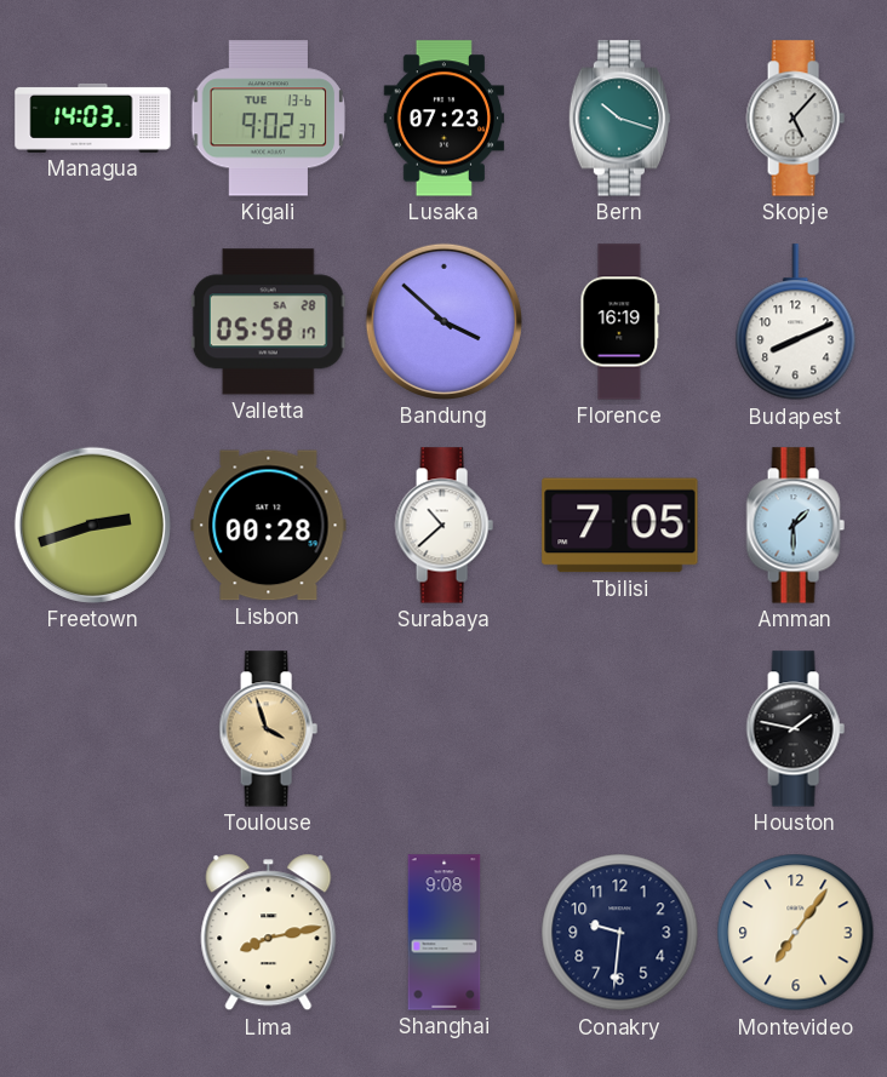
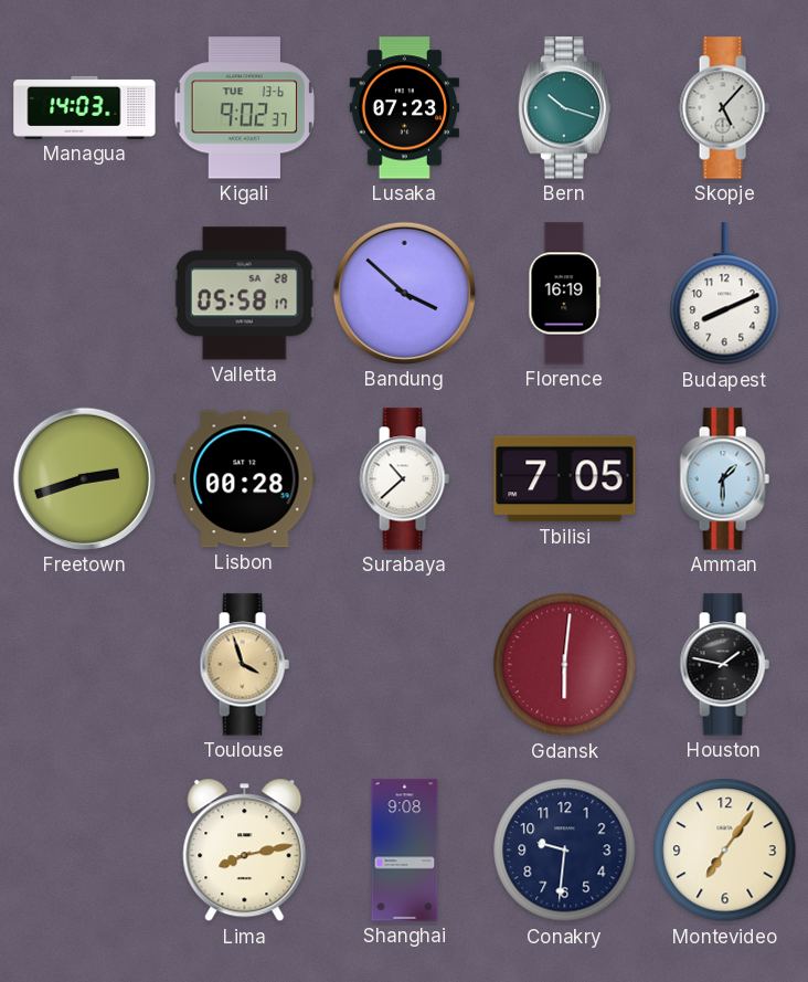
Gdansk: none -> 6:01 (565, 665)
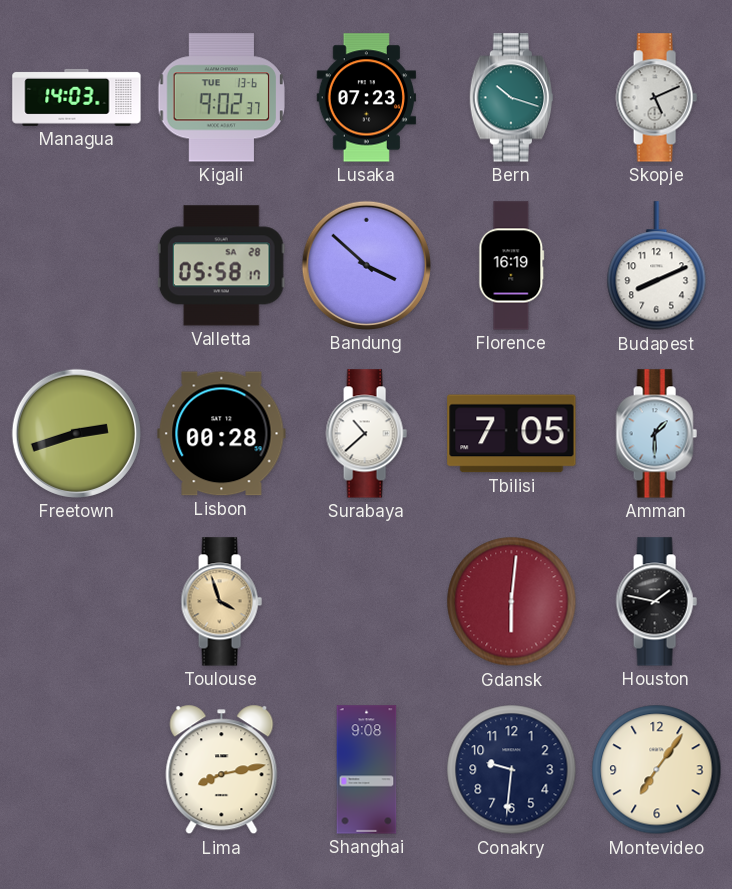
Skopje: 5:07 -> 5:11 (656, 98)
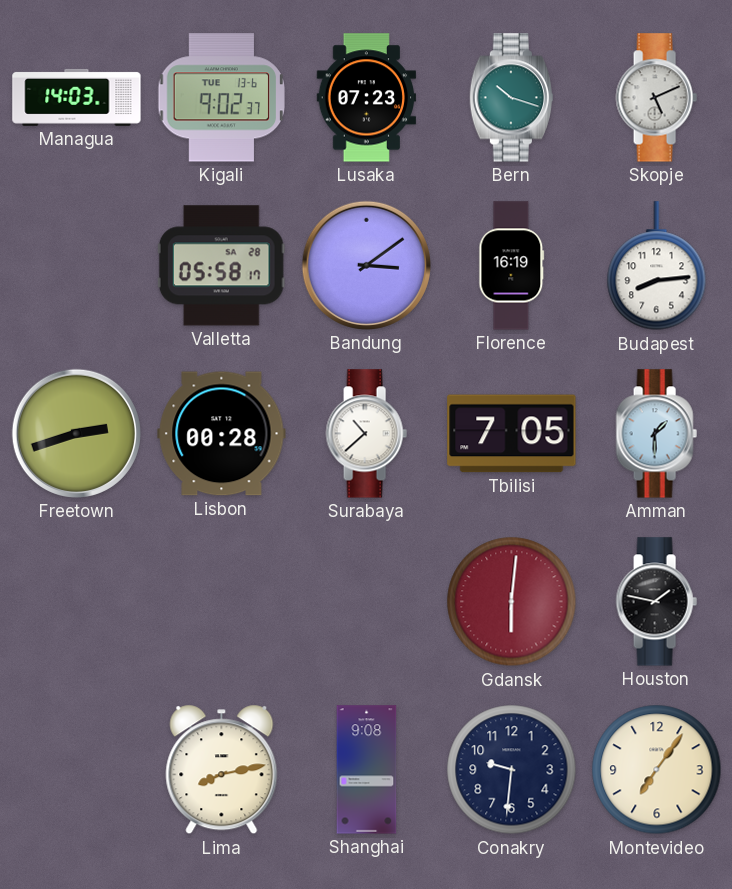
Bandung: 3:52 -> 3:09 (366, 265)
Budapest: 8:11 -> 8:14 (657, 266)
Toulouse: 3:57 -> none (221, 602)
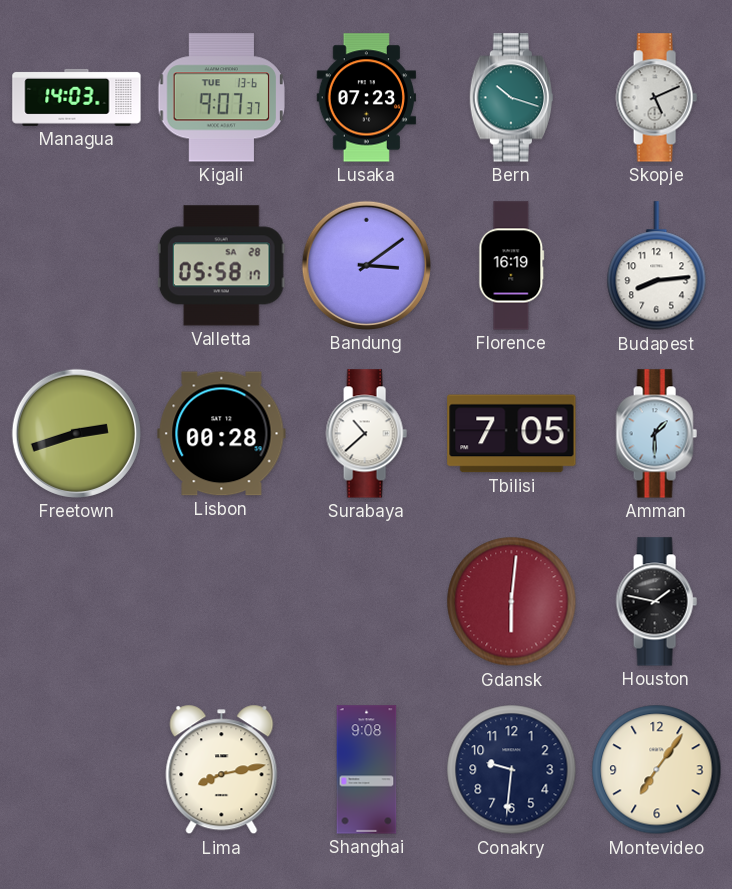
Kigali: 9:02 -> 9:07 (222, 98)
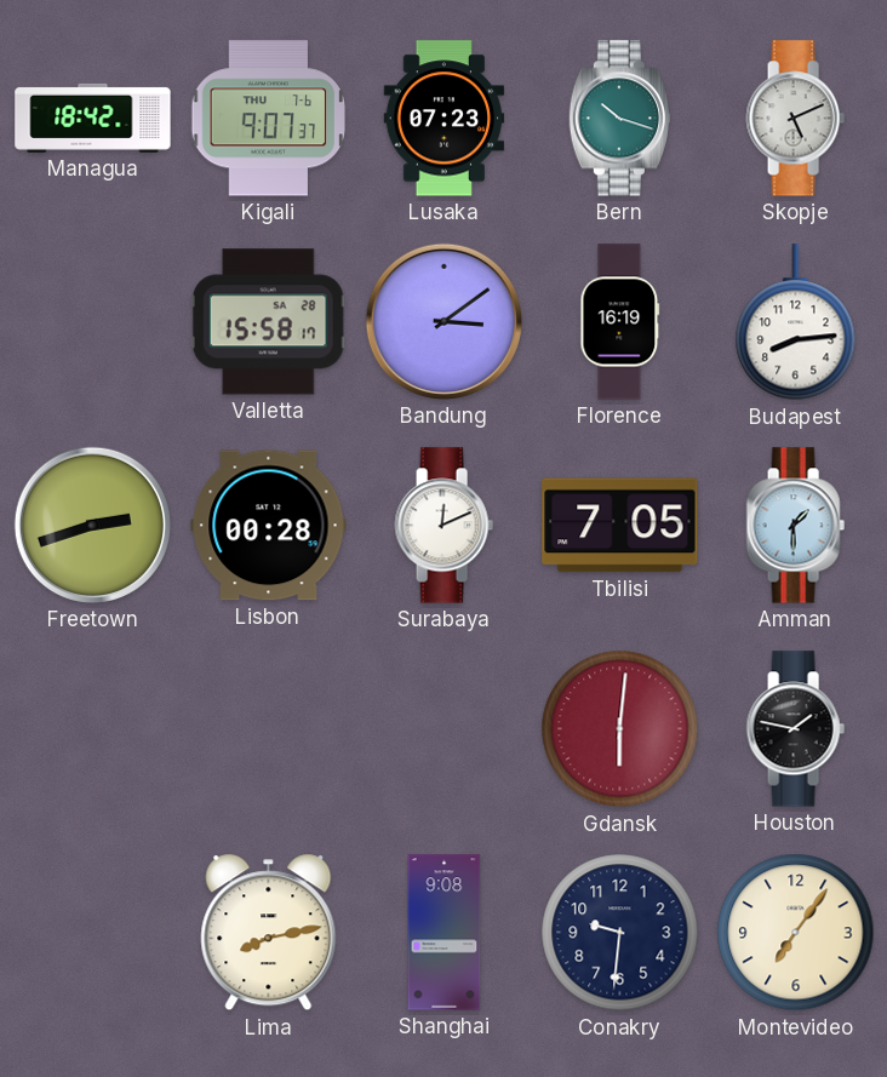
Managua: 14:03 -> 18:42 (93, 118)
Kigali date: TUE 13-6 -> THU 7-6 (269, 119)
Valletta: 05:58 -> 15:58 (268, 322)
Surabaya: 10:38 -> 12:11 (443, 526)
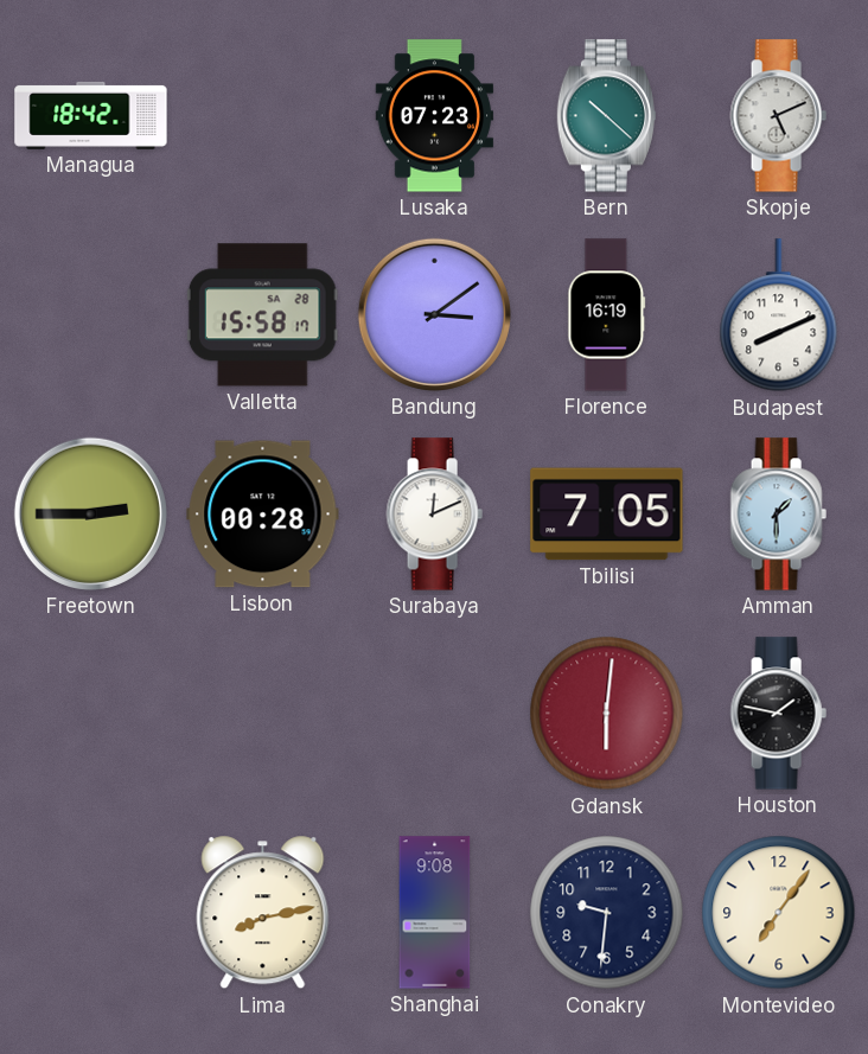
Kigali: 9:07 -> none (269, 119)
Bern: 10:18 -> 10:22 (606, 116)
Budapest: 8:14 -> 8:11 (779, 315)
Freetown: 2:42 -> 2:45 (90, 513)
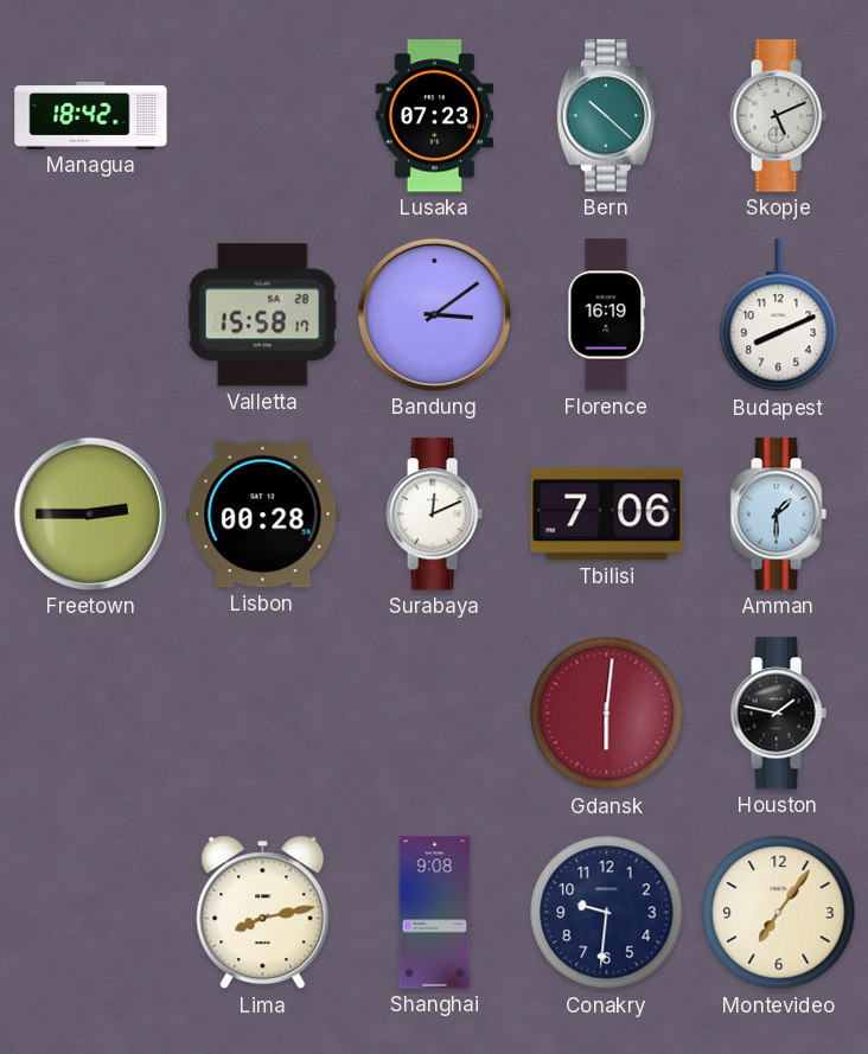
Tbilisi: 7:05 -> 7:06 (607, 515)
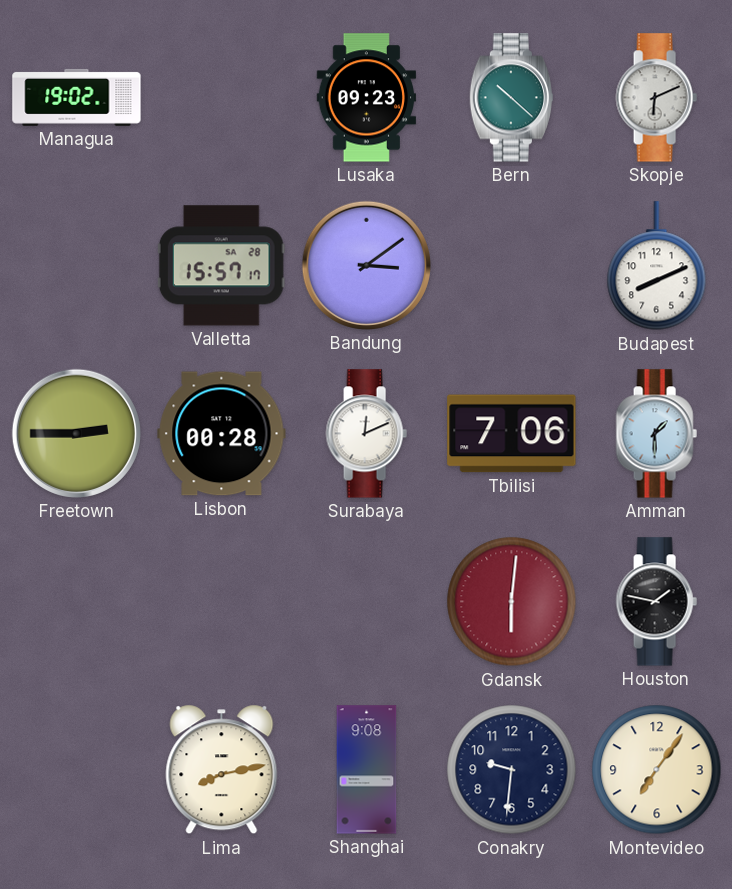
Managua: 18:42 -> 19:02 (77, 97)
Lusaka: 07:23 -> 09:23 (367, 98)
Skopje: 5:11 -> 6:11 (656, 98)
Valletta: 15:58 -> 15:57 (221, 266)
Florence: 16:19 -> none (607, 315)
